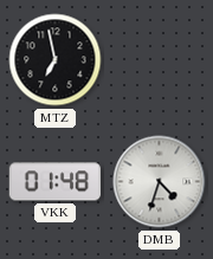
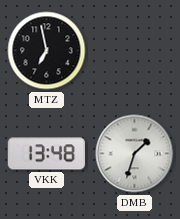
VKK: 01:48 -> 13:48 (47, 154)
DMB: 4:33 -> 1:33 (135, 154)
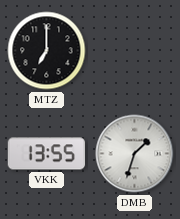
MTZ: 6:58 -> 7:00 (47, 51)
VKK: 13:48 -> 13:55 (47, 154)
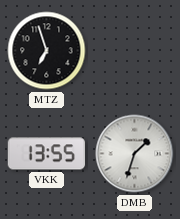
MTZ: 7:00 -> 6:57 (47, 51)
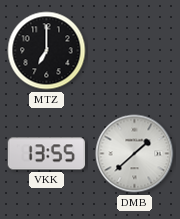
MTZ: 6:57 -> 7:00 (47, 51)
DMB: 1:33 -> 1:38 (135, 154)
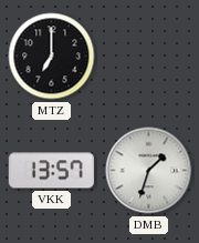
VKK: 13:55 -> 13:57 (52, 171)
DMB: 1:38 -> 1:33 (149, 171)
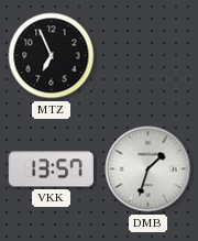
MTZ: 7:00 -> 6:56 (52, 56)
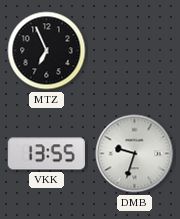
VKK: 13:57 -> 13:55 (47, 154)
DMB: 1:33 -> 9:33 (135, 154)
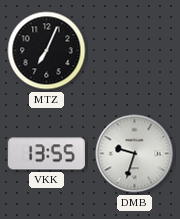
MTZ: 6:56 -> 7:04 (47, 51)
